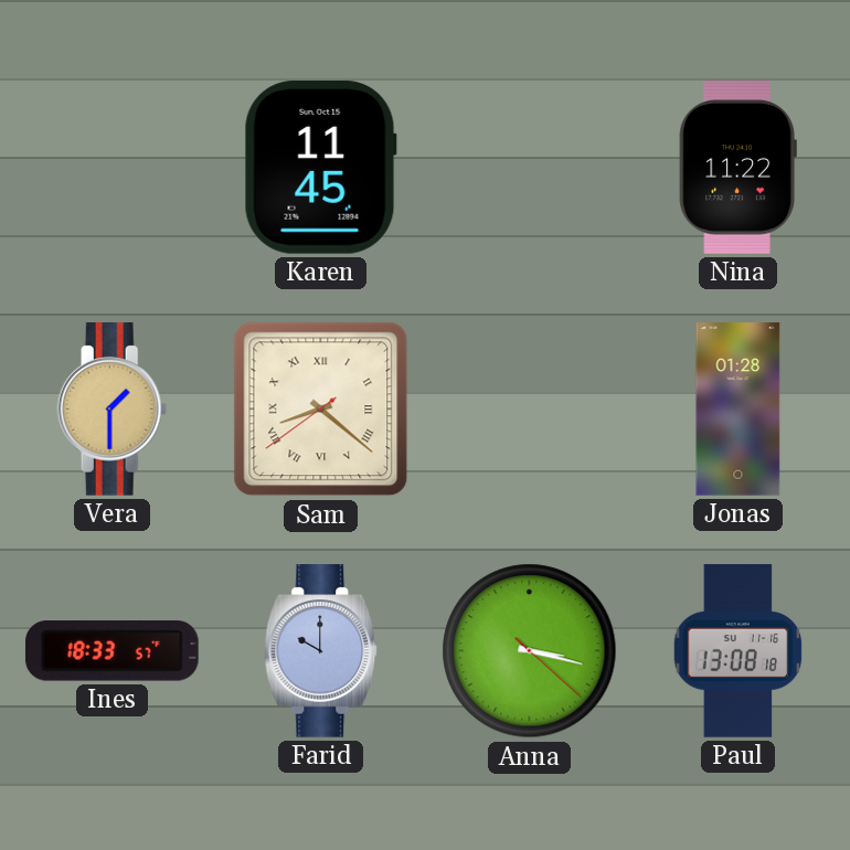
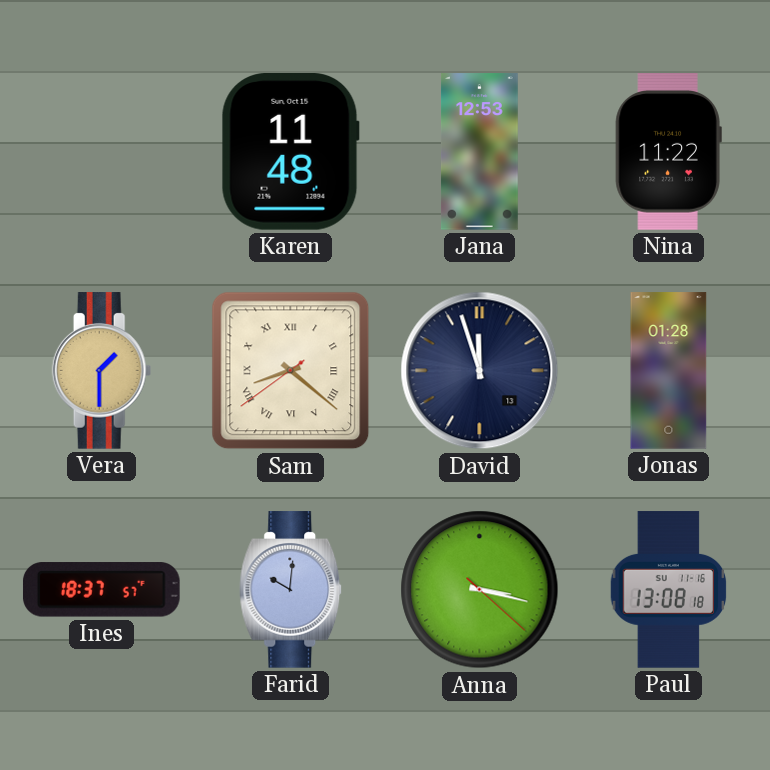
Karen: 11:45 -> 11:48 (290, 152)
Jana: none -> 12:53 (480, 152)
David: none -> 11:57 (480, 371)
Ines: 18:33 -> 18:37 (101, 590)
Farid: 10:00 -> 10:01 (291, 590)
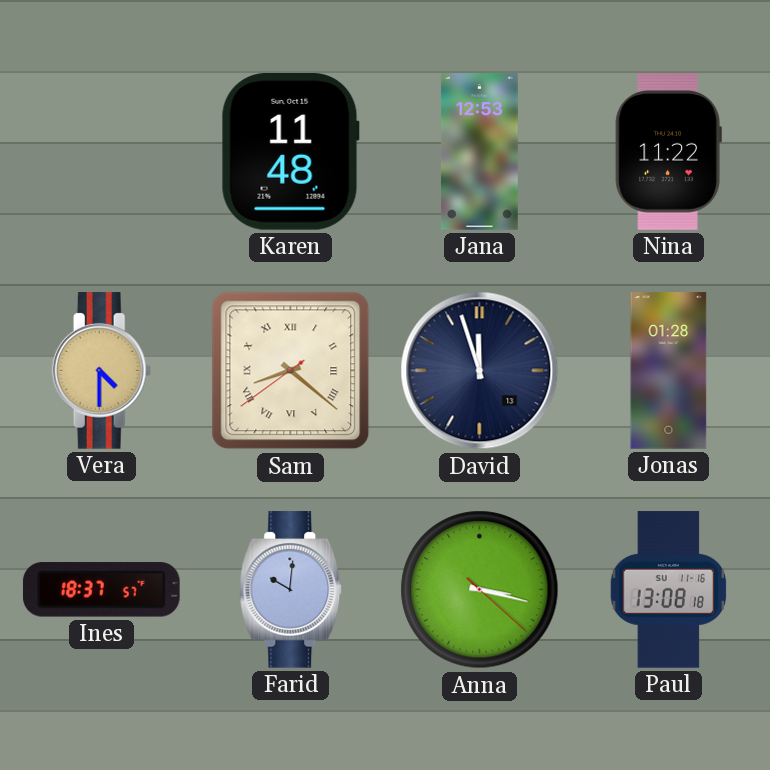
Vera: 1:30 -> 4:30 (102, 371)
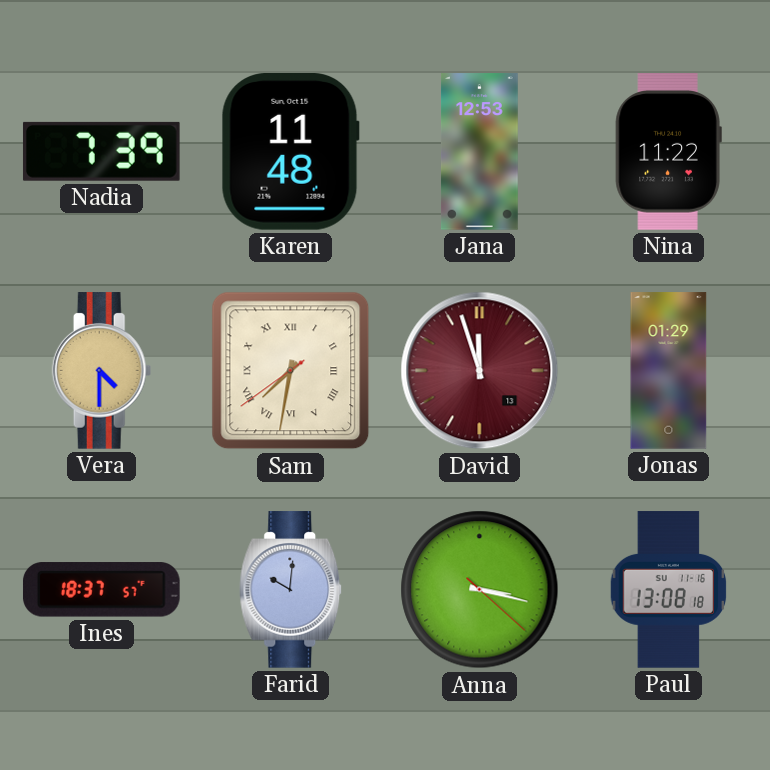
Nadia: none -> 7:39 (101, 151)
Sam: 8:21 -> 7:31 (291, 371)
David dial: navy -> burgundy (480, 371)
Jonas: 01:28 -> 01:29 (669, 371)
